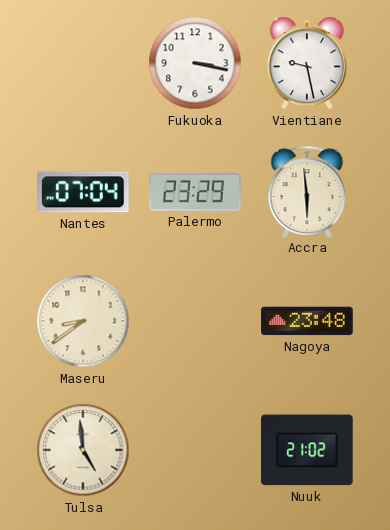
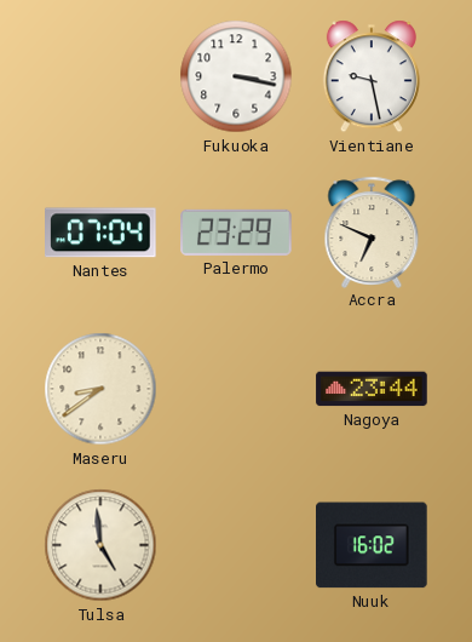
Accra: 5:59 -> 6:49 (372, 231)
Nagoya: 23:48 -> 23:44 (372, 389)
Nuuk: 21:02 -> 16:02 (373, 545)
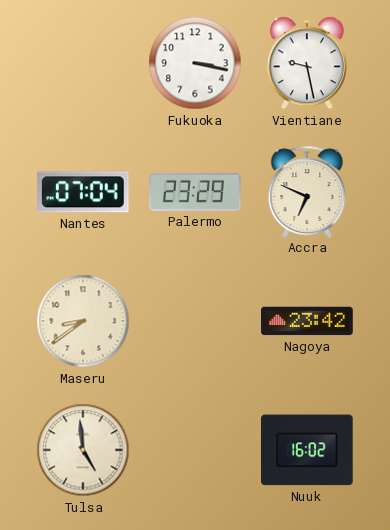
Nagoya: 23:44 -> 23:42 (307, 321)
